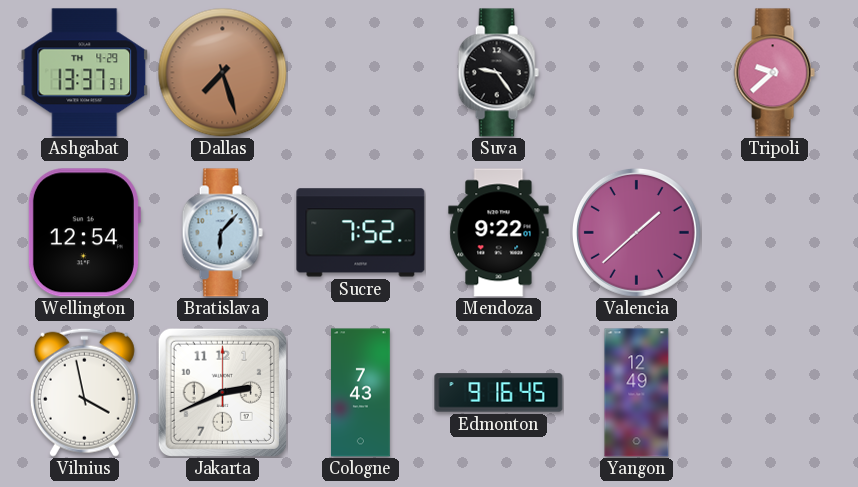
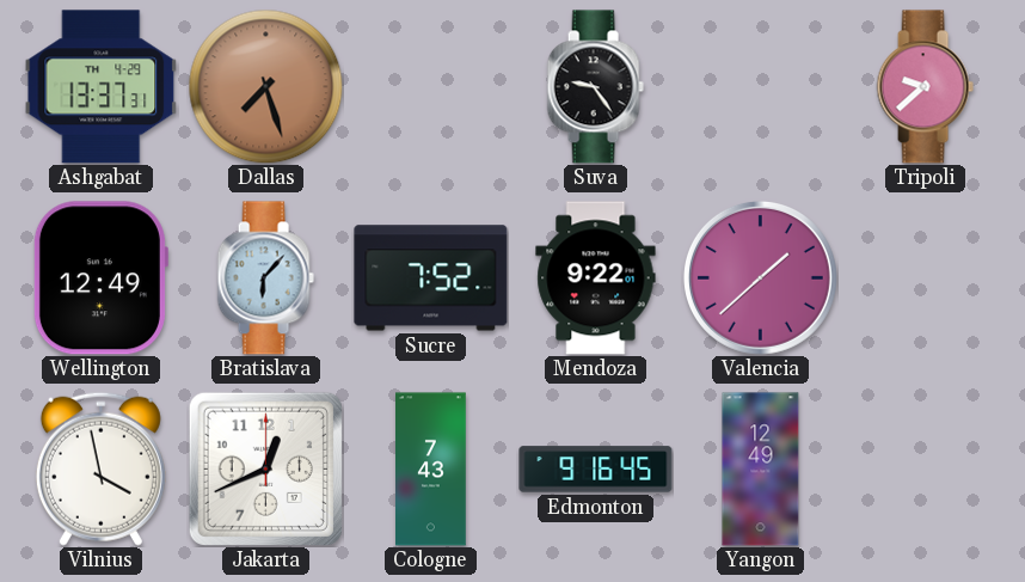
Wellington: 12:54 -> 12:49 (100, 278)
Jakarta: 2:41 -> 12:41 (265, 468)
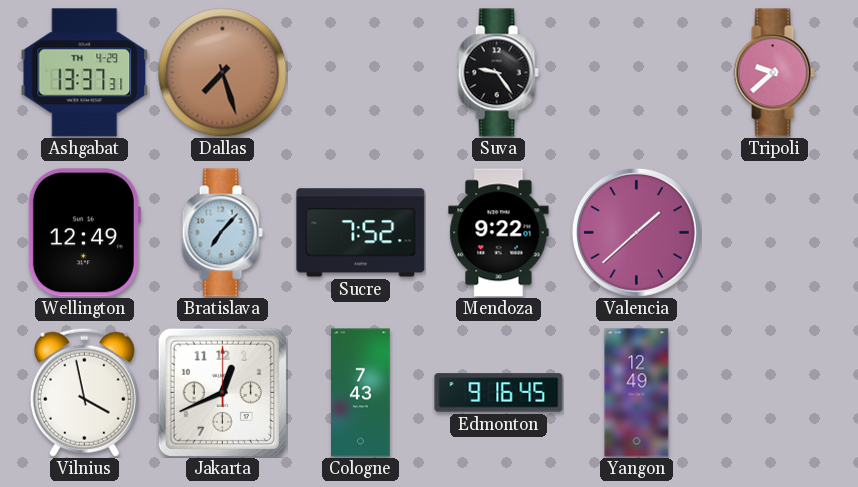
Bratislava: 6:07 -> 7:07 (222, 233)
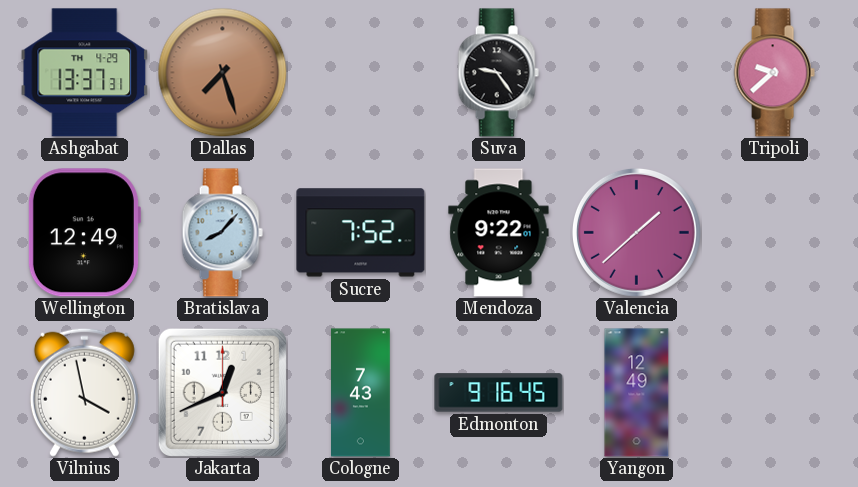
Bratislava: 7:07 -> 8:07 (222, 233)
